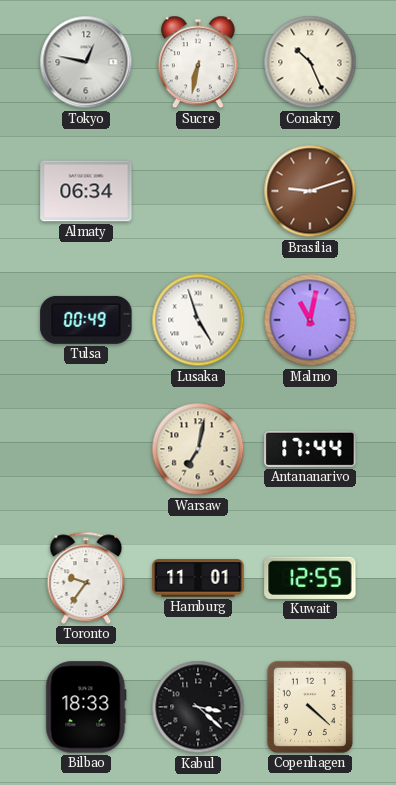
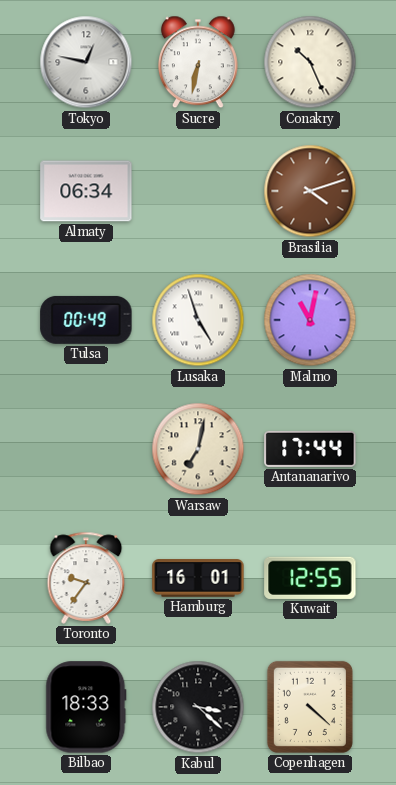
Brasilia: 9:12 -> 4:12 (310, 191)
Hamburg: 11:01 -> 16:01 (198, 578)
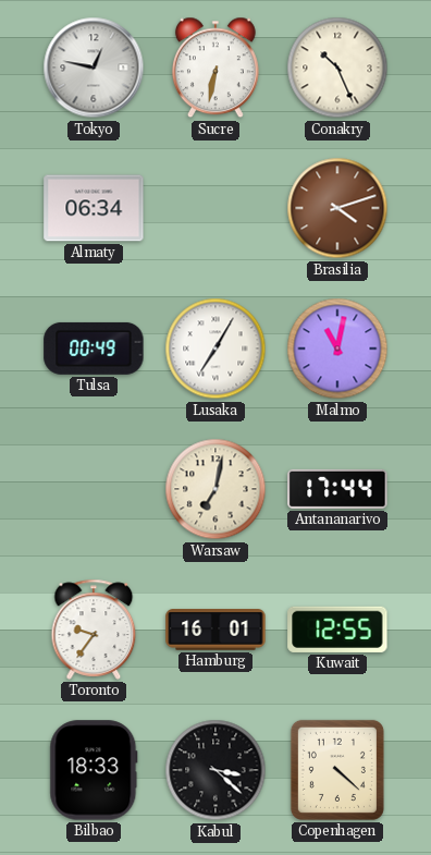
Lusaka: 4:57 -> 7:05 (215, 349)
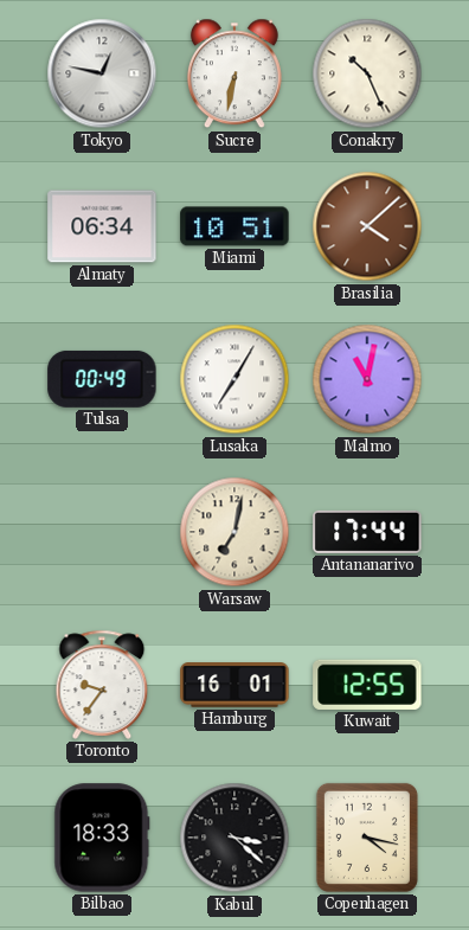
Miami: none -> 10:51 (234, 226)
Brasilia: 4:12 -> 4:08 (367, 226)
Copenhagen: 4:22 -> 4:17 (367, 838)
